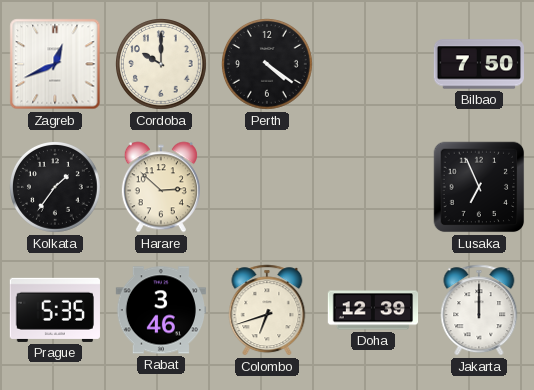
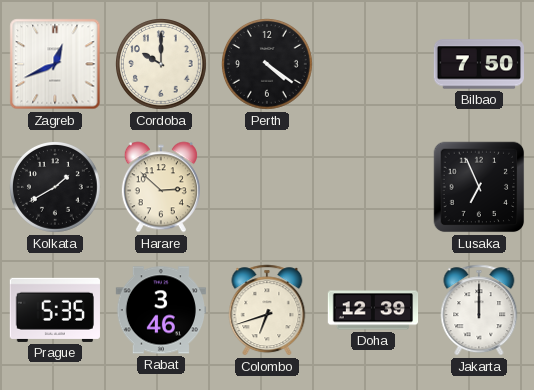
Kolkata: 1:36 -> 1:40 (56, 188)
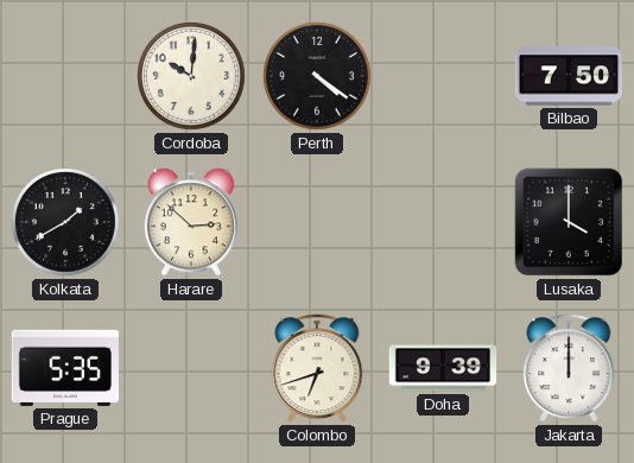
Zagreb: 12:41 -> none (55, 64)
Cordoba: 10:00 -> 10:01 (192, 77)
Lusaka: 6:56 -> 4:00 (569, 222)
Rabat: 3:46 -> none (160, 310)
Doha: 12:39 -> 9:39 (443, 368)
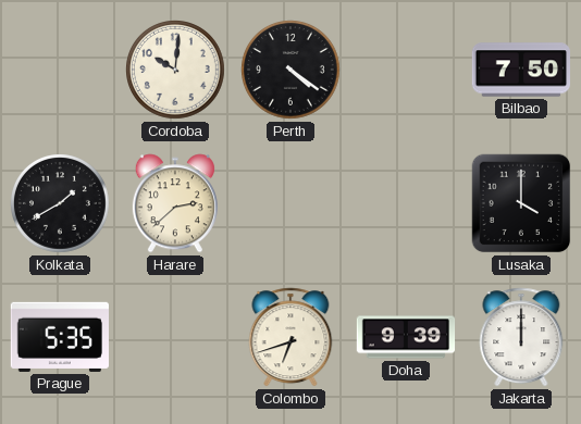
Harare: 2:52 -> 2:38 (175, 203)
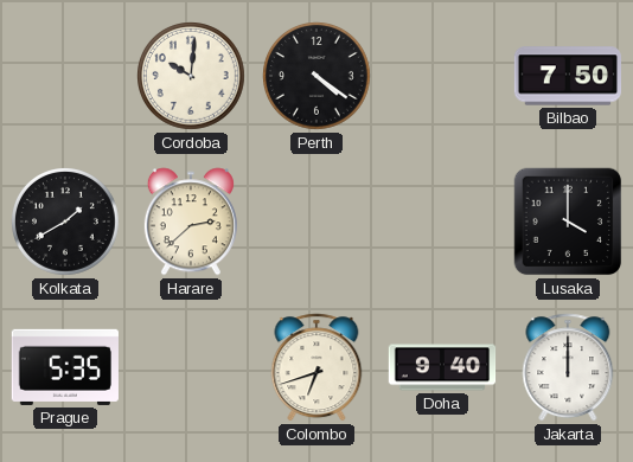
Doha: 9:39 -> 9:40 (442, 367)
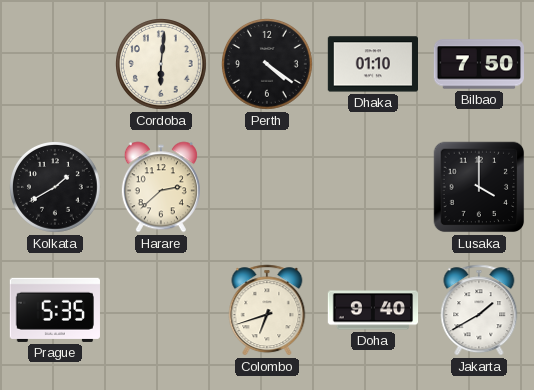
Cordoba: 10:01 -> 6:01 (162, 65)
Dhaka: none -> 01:10 (372, 64)
Jakarta: 12:00 -> 1:40 (479, 310)
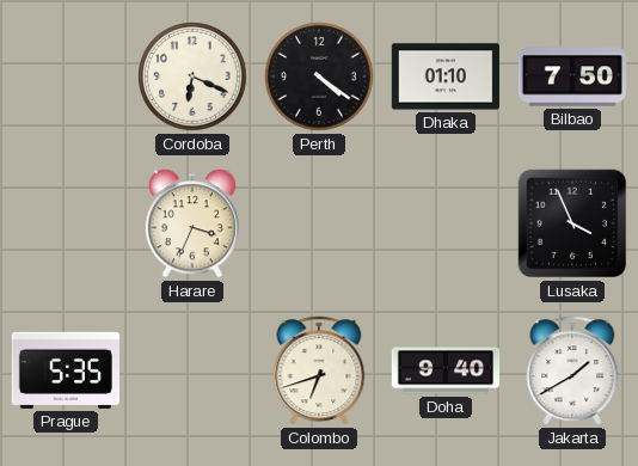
Cordoba: 6:01 -> 6:19 (194, 78)
Kolkata: 1:40 -> none (56, 188)
Harare: 2:38 -> 3:34 (192, 223)
Lusaka: 4:00 -> 3:56 (572, 223)
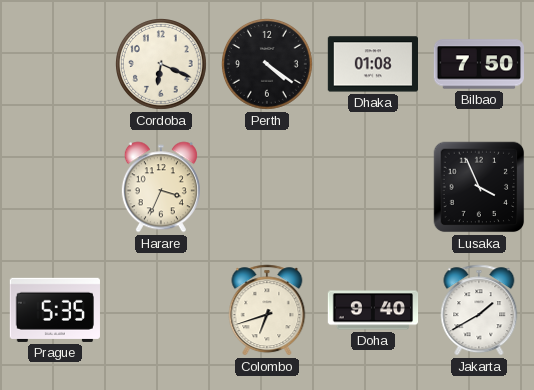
Dhaka: 01:10 -> 01:08 (372, 64)
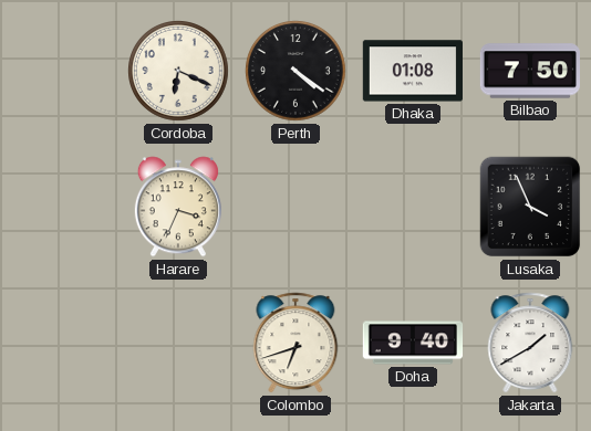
Prague: 5:35 -> none (54, 310)
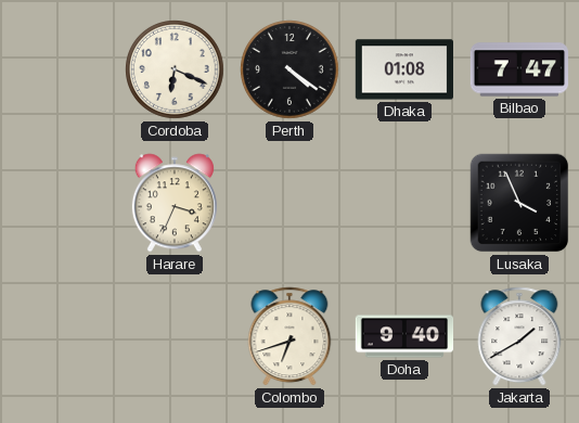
Bilbao: 7:50 -> 7:47 (518, 69)
